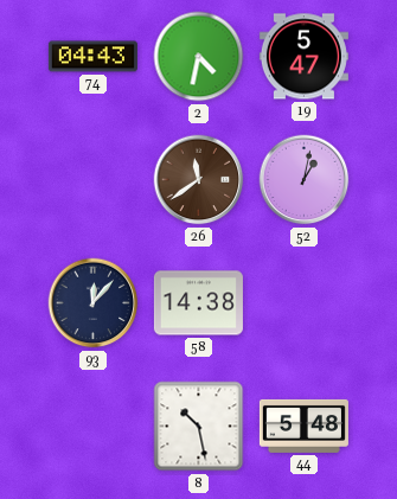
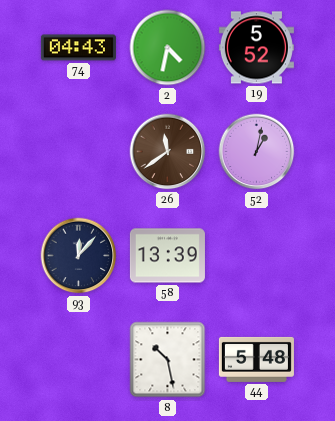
19: 5:47 -> 5:52 (256, 48)
58: 14:38 -> 13:39 (167, 256)
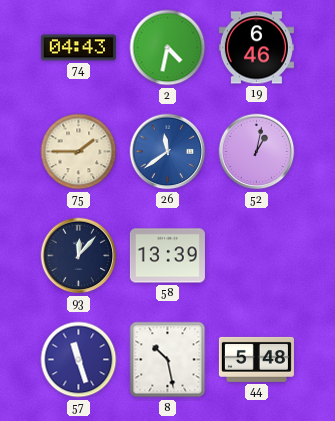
19: 5:52 -> 6:46 (256, 48)
75: none -> 1:45 (79, 152)
26 dial: brown -> blue (168, 152)
57: none -> 11:27 (79, 360)
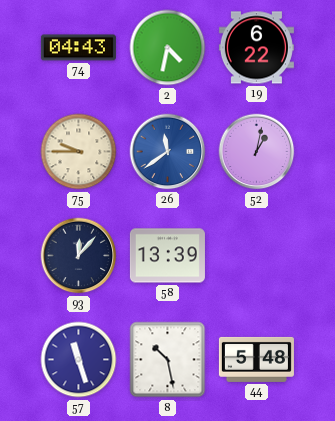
19: 6:46 -> 6:22 (256, 48)
75: 1:45 -> 9:45 (79, 152)
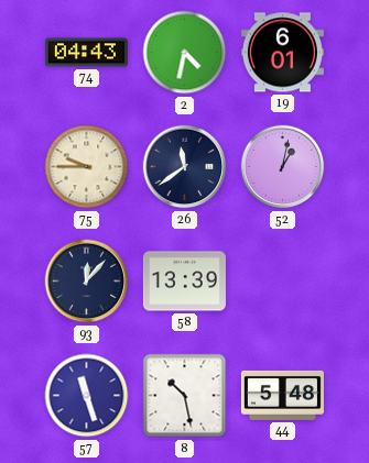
19: 6:22 -> 6:01 (282, 53)
26 dial: blue -> navy (185, 167)
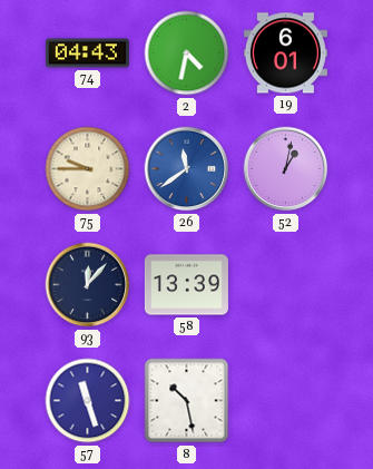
26 dial: navy -> blue (187, 169)
44: 5:48 -> none (282, 395)
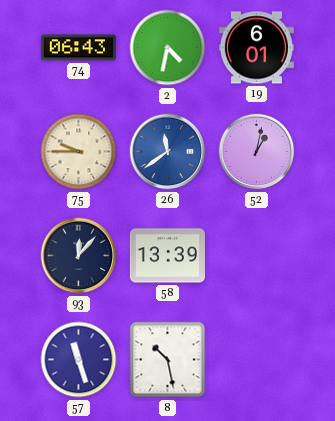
74: 04:43 -> 06:43 (78, 48)
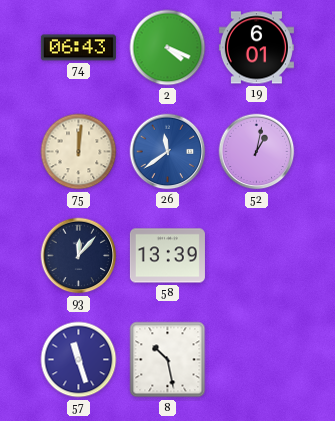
2: 4:32 -> 4:19 (168, 48)
75: 9:45 -> 12:01 (79, 152)
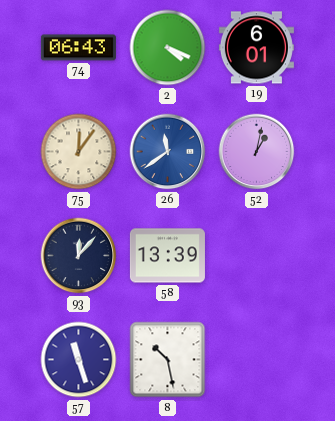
75: 12:01 -> 12:06 (79, 152)
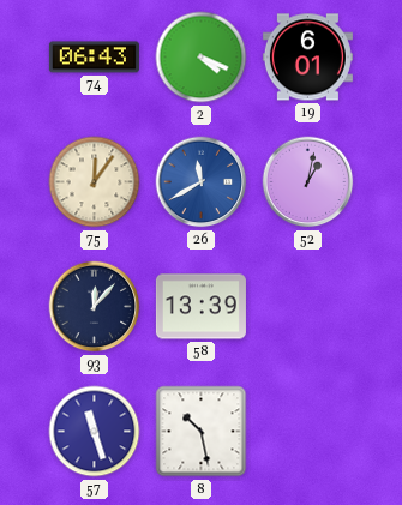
26: 11:39 -> 11:40 (202, 182)
